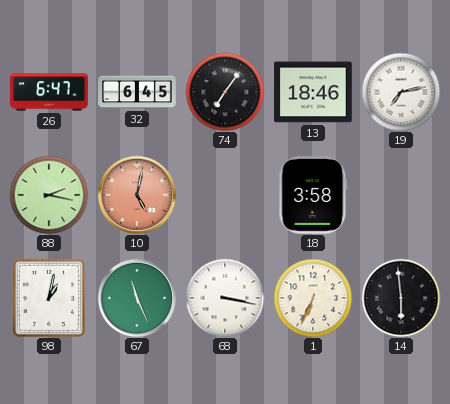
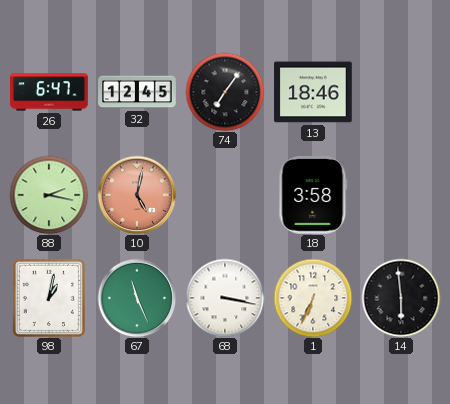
32: 6:45 -> 12:45 (137, 92)
19: 7:13 -> none (401, 92)
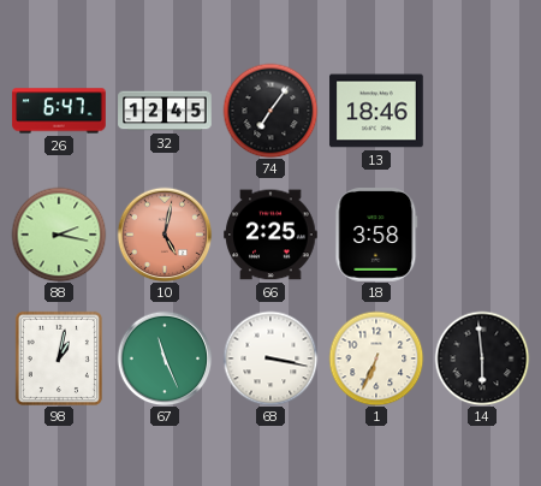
66: none -> 2:25 (270, 235)
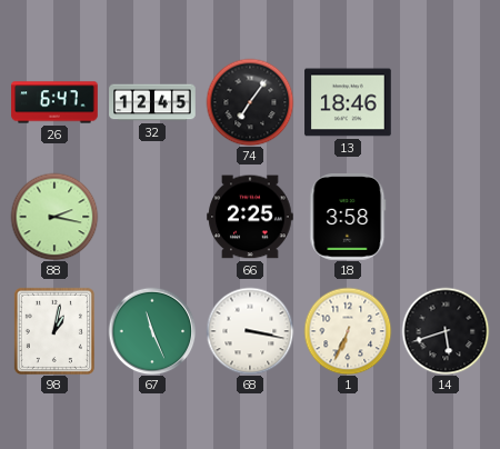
10: 5:02 -> none (165, 235)
14: 5:59 -> 5:42 (446, 331)
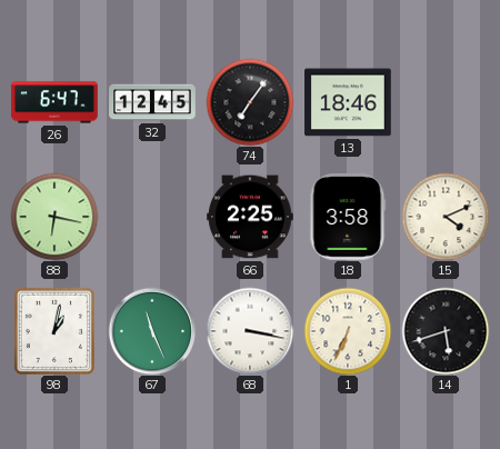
88: 2:17 -> 6:17 (54, 217)
15: none -> 4:11 (446, 217)
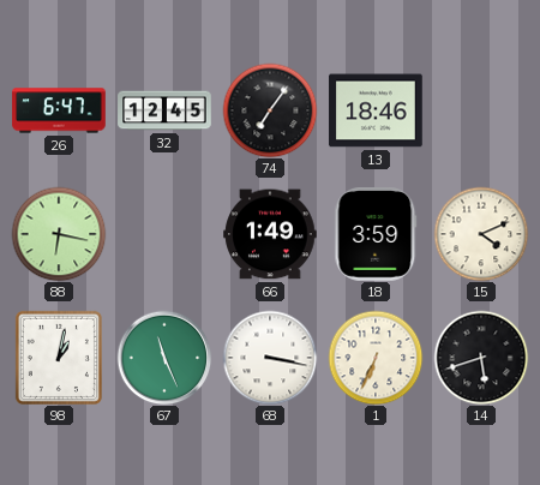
66: 2:25 -> 1:49 (270, 234)
18: 3:58 -> 3:59 (376, 234)
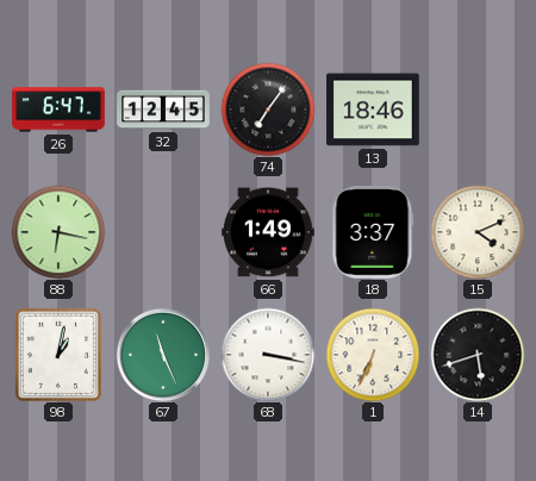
18: 3:59 -> 3:37 (373, 232)
